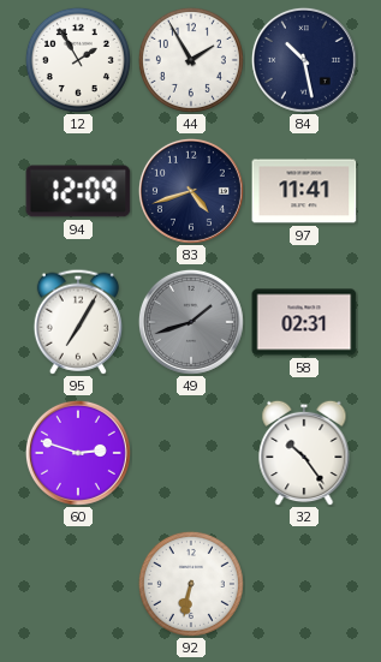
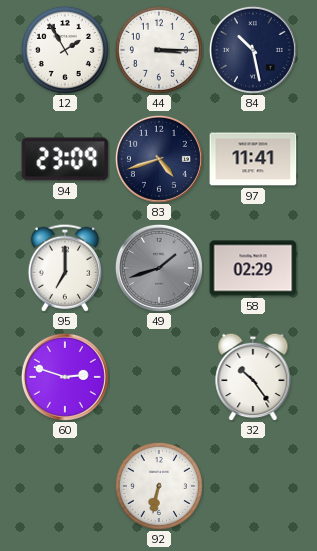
44: 1:55 -> 3:15 (159, 50)
94: 12:09 -> 23:09 (65, 159)
95: 7:05 -> 7:00 (64, 268)
58: 02:31 -> 02:29 (253, 268)
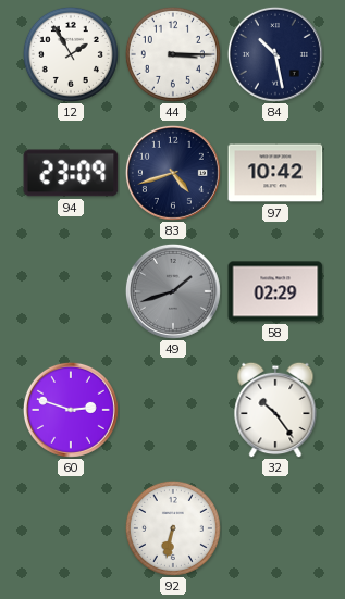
97: 11:41 -> 10:42 (275, 173)
95: 7:00 -> none (64, 268)
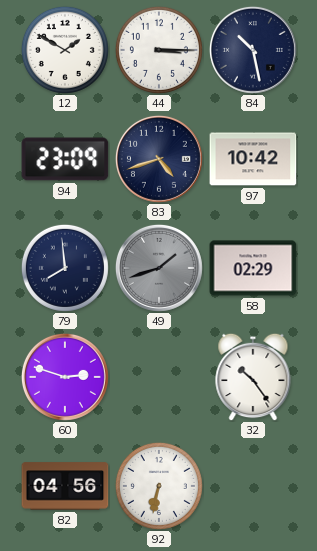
12: 1:55 -> 1:50 (65, 50)
79: none -> 7:59 (65, 268)
82: none -> 04:56 (65, 486)
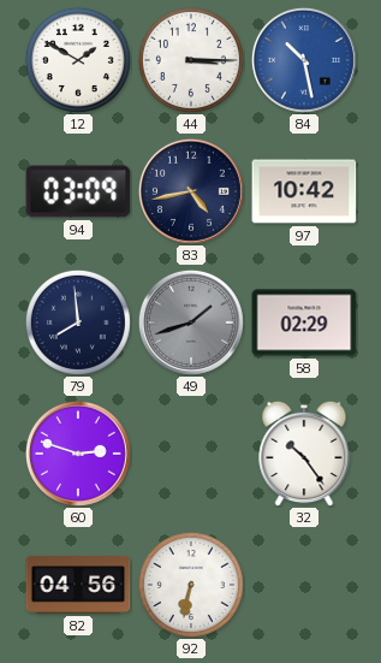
84 dial: navy -> blue (304, 60)
94: 23:09 -> 03:09 (78, 191)
83: 4:42 -> 4:43 (191, 191)
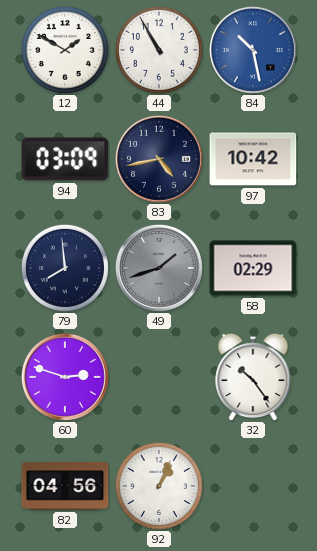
44: 3:15 -> 10:55 (159, 50)
92: 6:32 -> 1:04 (159, 486)
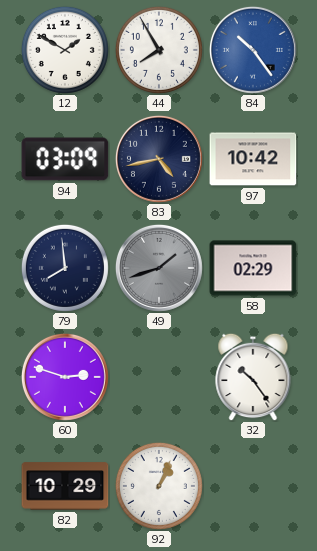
44: 10:55 -> 7:55 (159, 50)
84: 10:28 -> 10:24 (253, 50)
82: 04:56 -> 10:29 (65, 486)
